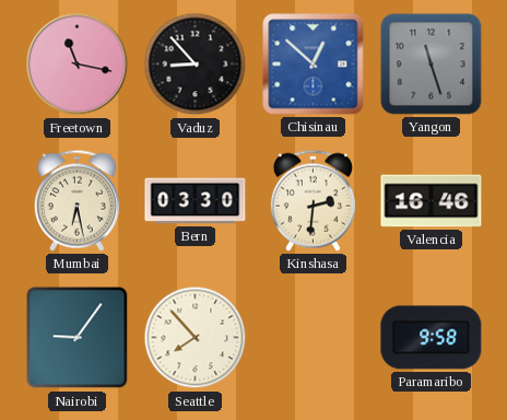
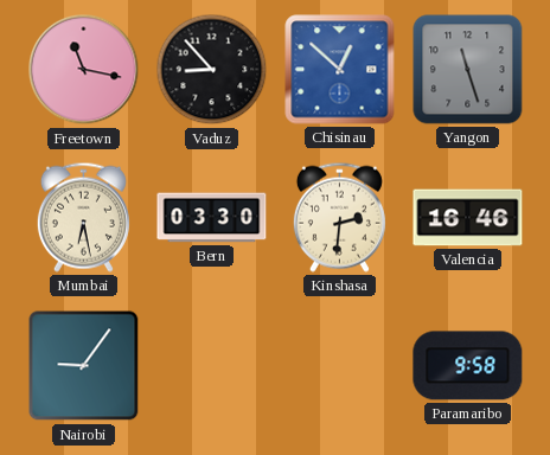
Seattle: 7:53 -> none (196, 338)
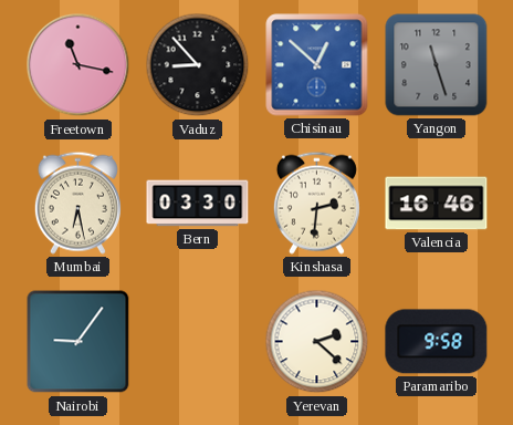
Yerevan: none -> 2:22 (317, 342)
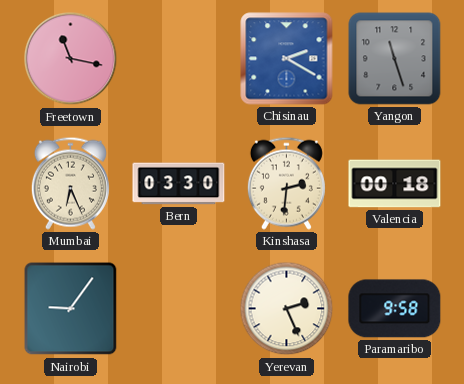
Vaduz: 8:53 -> none (198, 65)
Chisinau: 12:52 -> 2:20 (287, 59)
Mumbai: 6:28 -> 6:26 (70, 183)
Valencia: 16:46 -> 00:18 (395, 184)
Yerevan: 2:22 -> 2:26 (287, 309)
